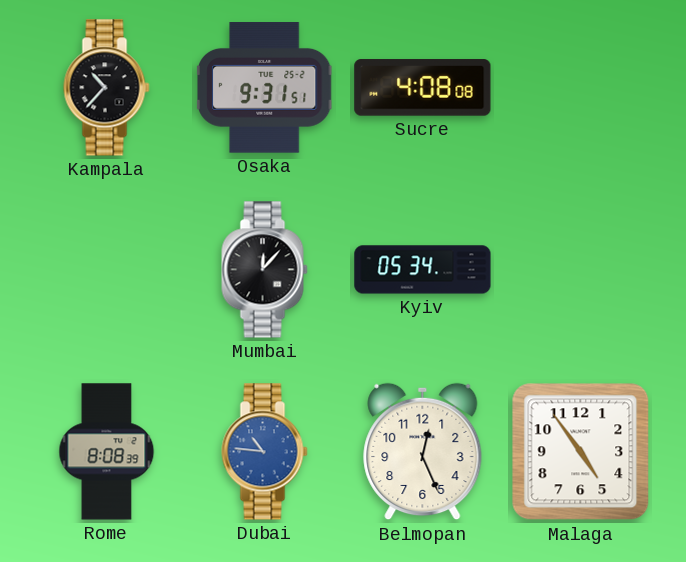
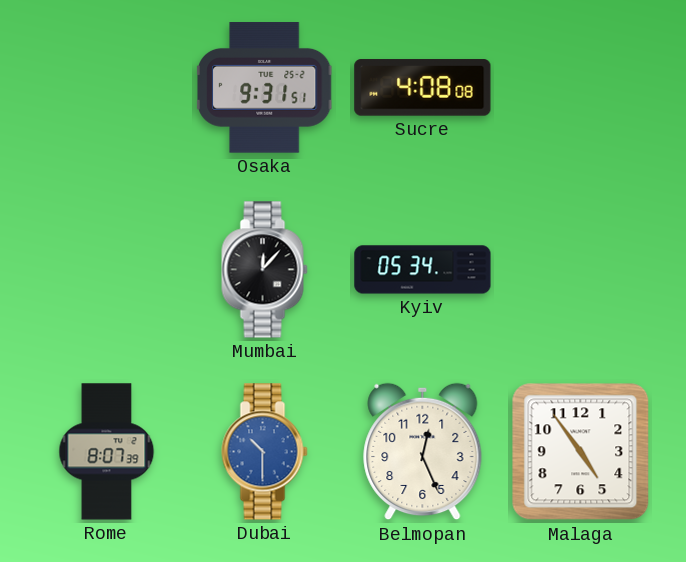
Kampala: 10:37 -> none (107, 88)
Rome: 8:08 -> 8:07 (107, 452)
Dubai: 10:46 -> 10:30 (265, 452)
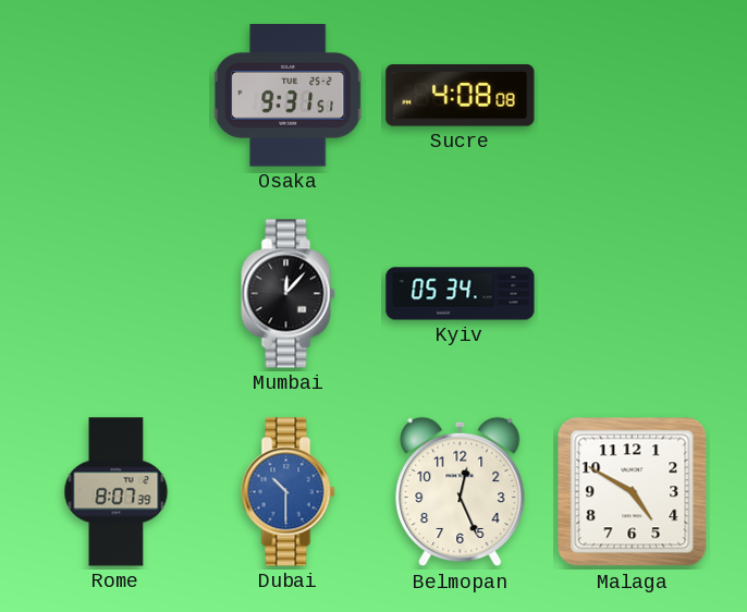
Malaga: 4:54 -> 4:50 (633, 492)
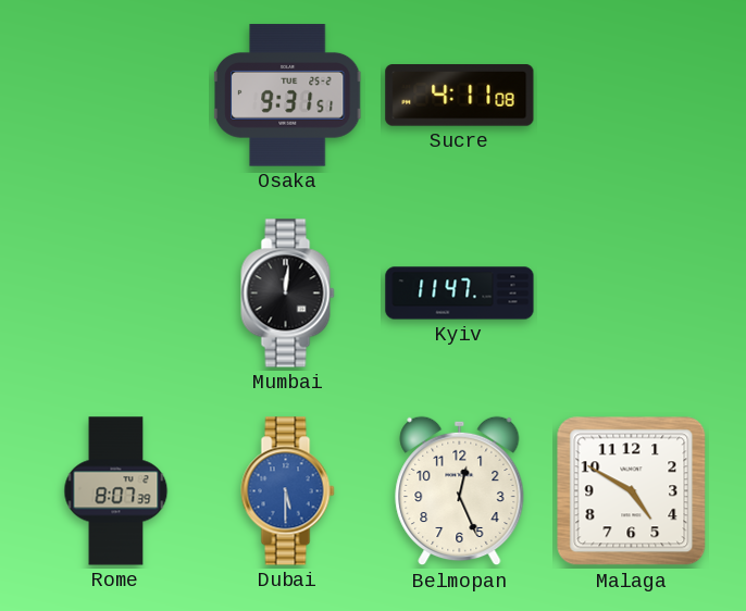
Sucre: 4:08 -> 4:11 (460, 96)
Mumbai: 12:07 -> 12:01 (288, 294)
Kyiv: 05:34 -> 11:47 (460, 294)
Dubai: 10:30 -> 5:30 (288, 491)
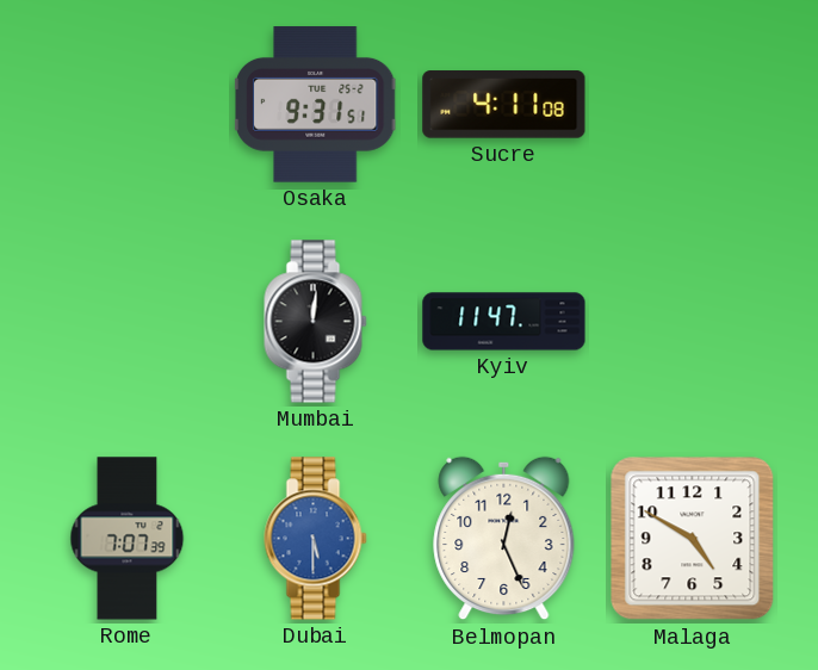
Rome: 8:07 -> 7:07 (128, 539)
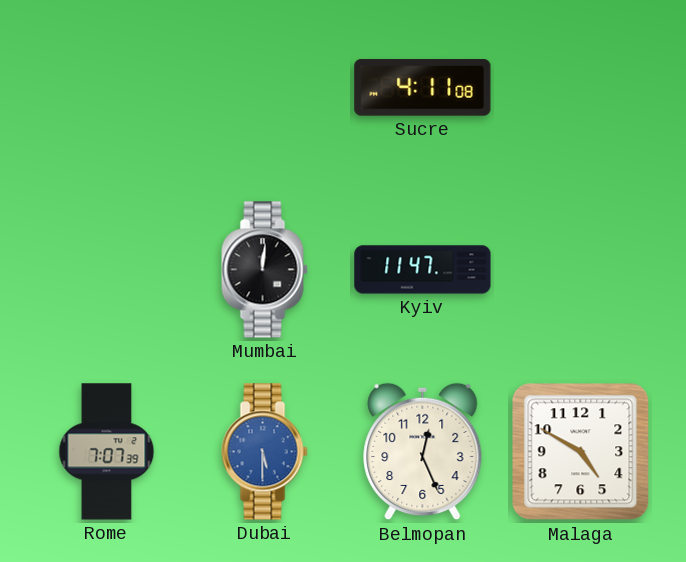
Osaka: 9:31 -> none (316, 105)
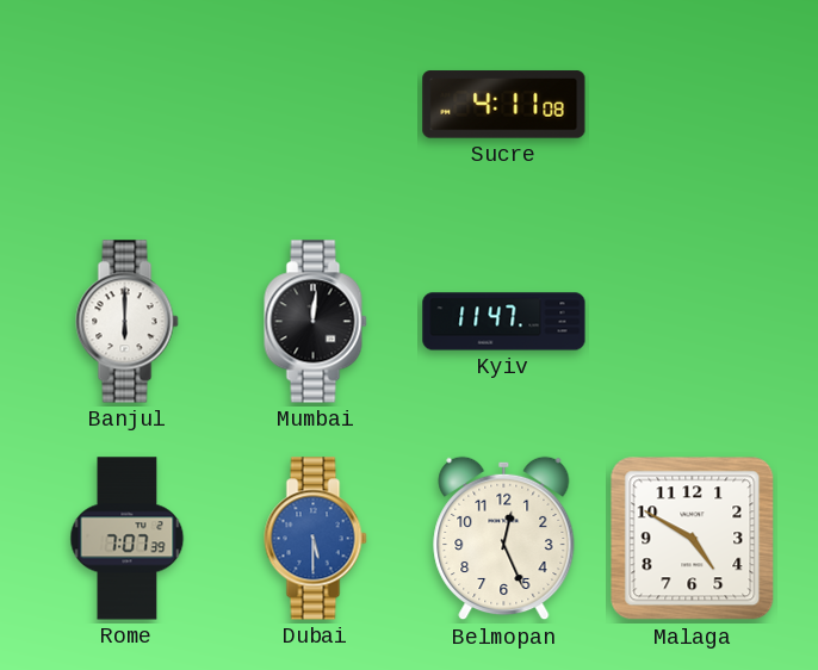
Banjul: none -> 6:00 (128, 322)
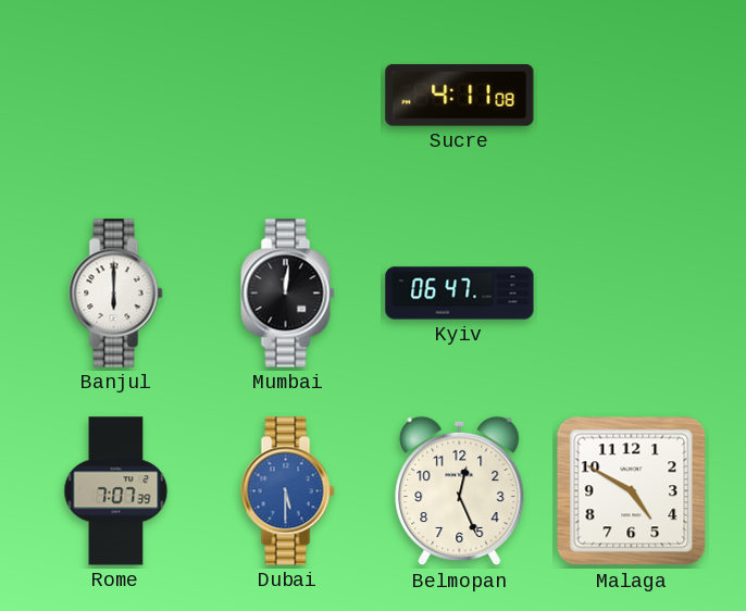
Kyiv: 11:47 -> 06:47 (460, 294)
